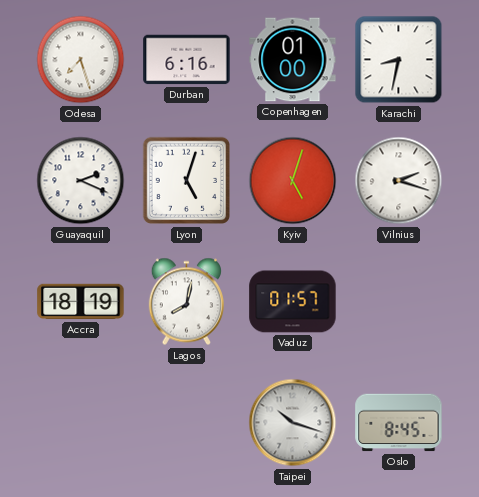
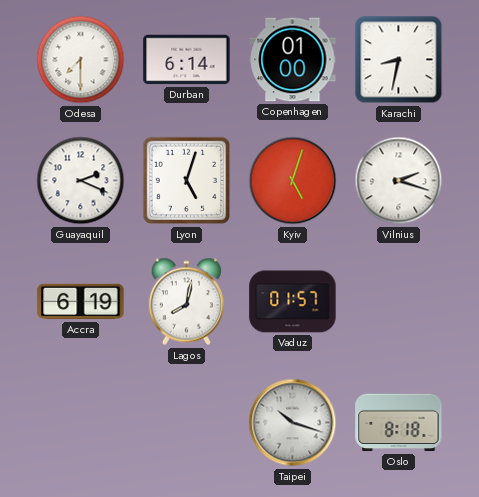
Odesa: 7:27 -> 7:30 (81, 60)
Durban: 6:16 -> 6:14 (187, 60)
Accra: 18:19 -> 6:19 (81, 302)
Oslo: 8:45 -> 8:18 (399, 423)
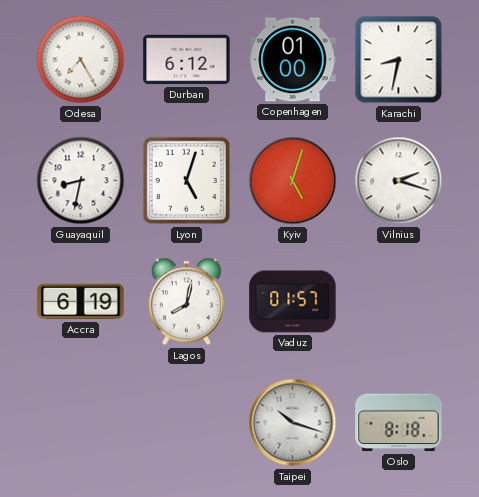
Odesa: 7:30 -> 7:25 (81, 60)
Durban: 6:14 -> 6:12 (187, 60)
Guayaquil: 2:19 -> 8:32 (81, 181)
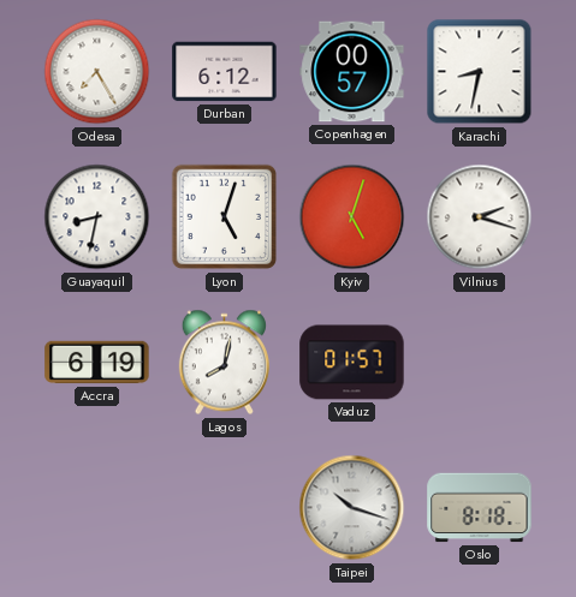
Copenhagen: 01:00 -> 00:57 (352, 72)
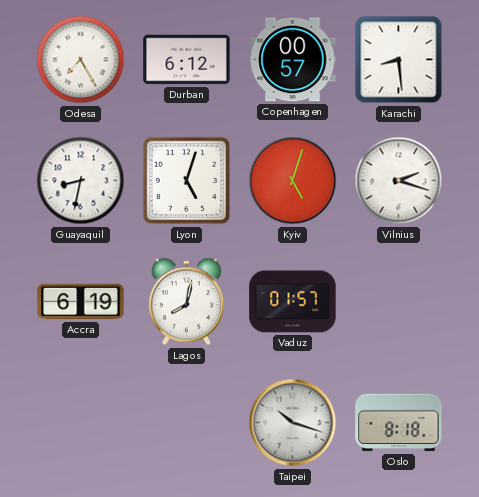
Karachi: 8:32 -> 8:29 (399, 60)
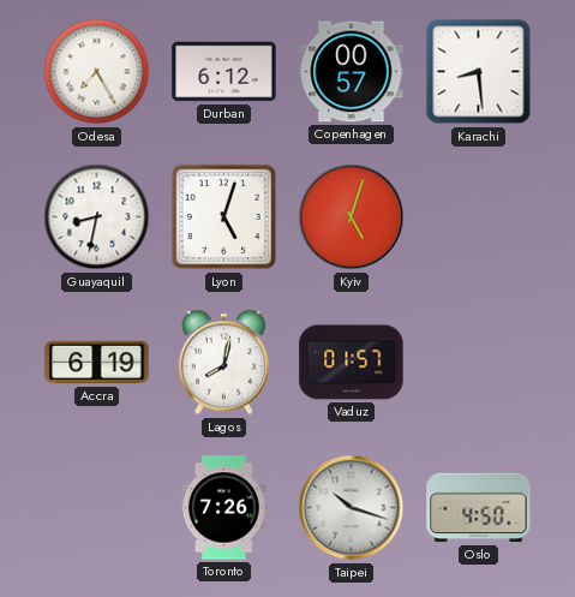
Vilnius: 2:18 -> none (399, 181)
Toronto: none -> 7:26 (223, 508)
Oslo: 8:18 -> 4:50 (479, 508)
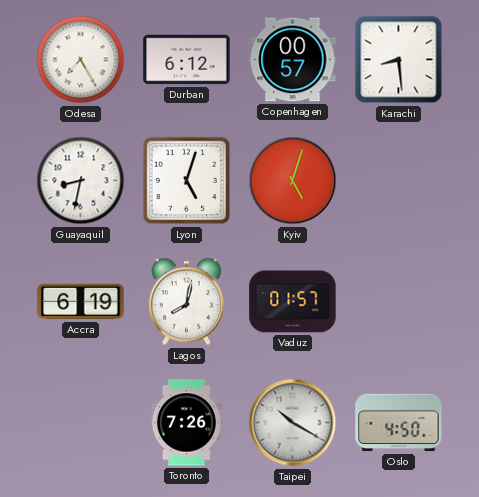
Taipei: 10:18 -> 10:20 (293, 423)
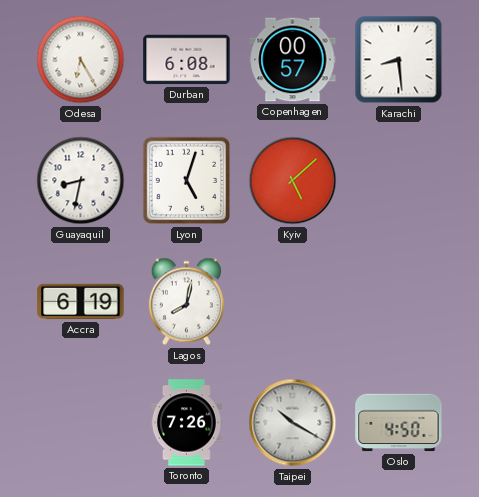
Odesa: 7:25 -> 6:25 (81, 60)
Durban: 6:12 -> 6:08 (187, 60)
Kyiv: 5:03 -> 5:08 (293, 181)
Vaduz: 01:57 -> none (293, 302)
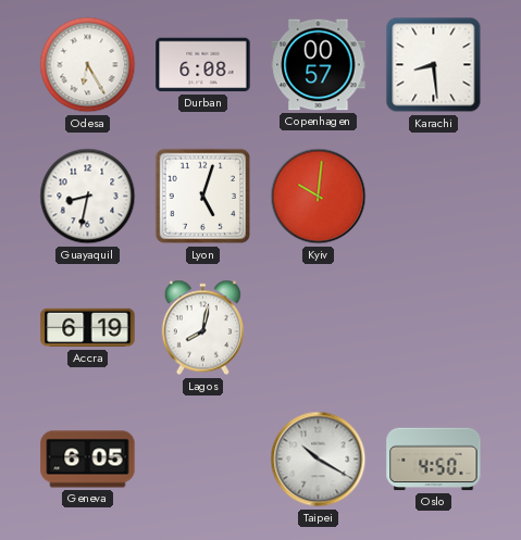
Kyiv: 5:08 -> 10:01 (319, 197)
Geneva: none -> 6:05 (88, 460)
Toronto: 7:26 -> none (186, 423)
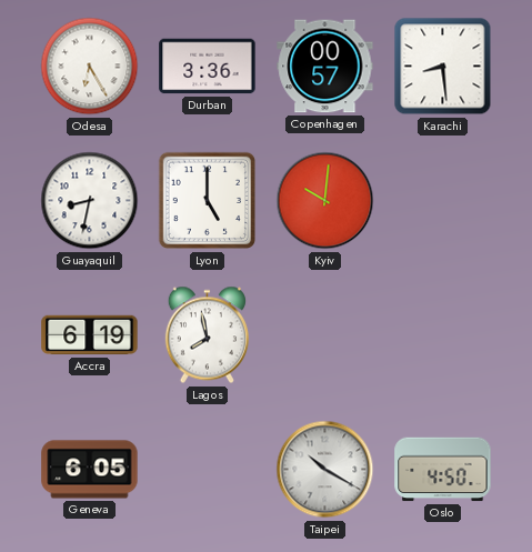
Durban: 6:08 -> 3:36 (208, 67)
Lyon: 5:03 -> 5:00 (208, 201)
Lagos: 8:02 -> 7:58 (207, 335)
